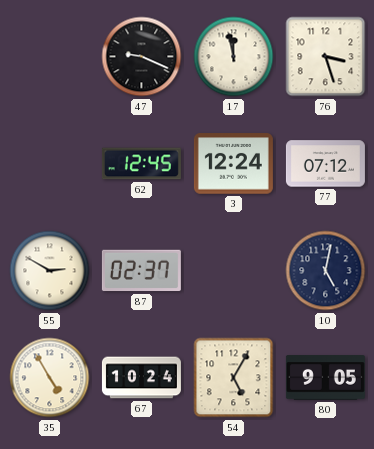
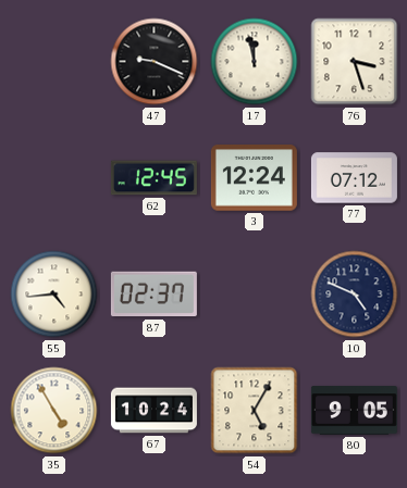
55: 2:50 -> 4:44 (54, 295)
10: 5:02 -> 4:49 (355, 295)
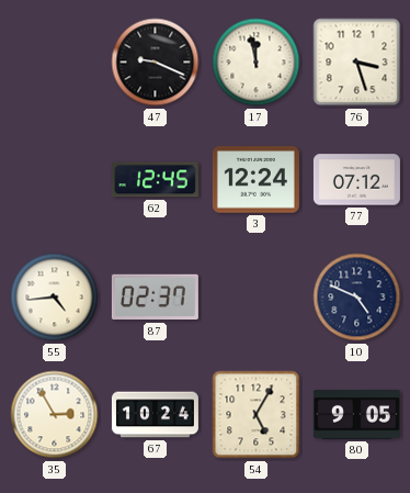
35: 4:55 -> 2:55 (55, 415)
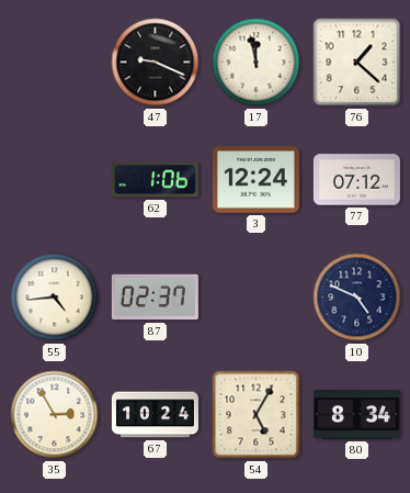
76: 3:27 -> 1:22 (357, 63)
62: 12:45 -> 1:06 (155, 180)
80: 9:05 -> 8:34 (356, 415)
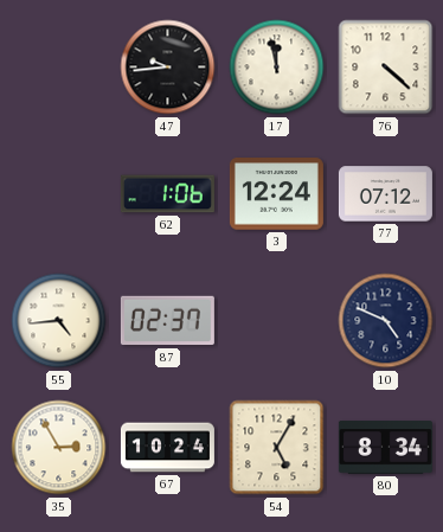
47: 9:19 -> 9:44 (168, 68)
76: 1:22 -> 4:22 (386, 68)
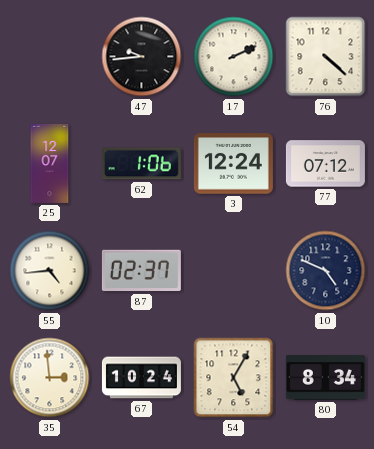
17: 11:58 -> 2:11 (234, 57)
25: none -> 12:07 (50, 163)
35: 2:55 -> 2:59 (50, 378)
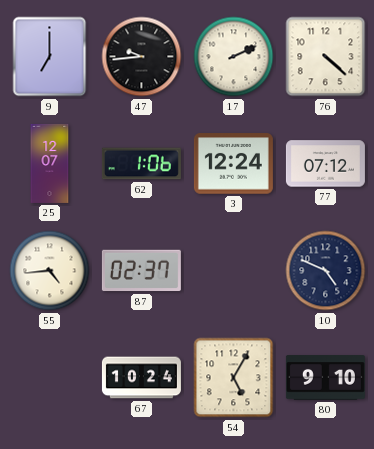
9: none -> 7:00 (50, 57)
35: 2:59 -> none (50, 378)
80: 8:34 -> 9:10 (325, 378)
